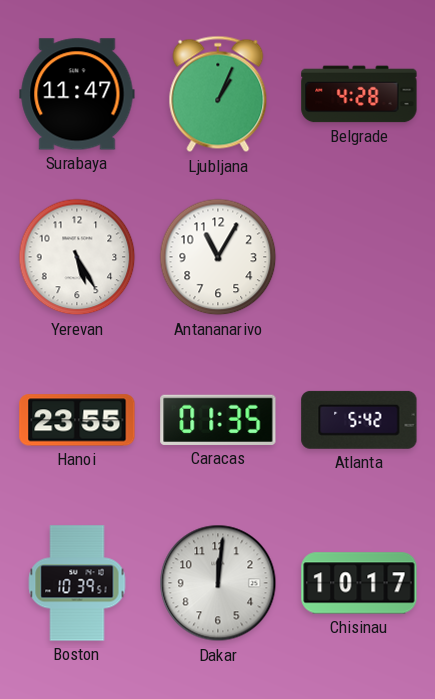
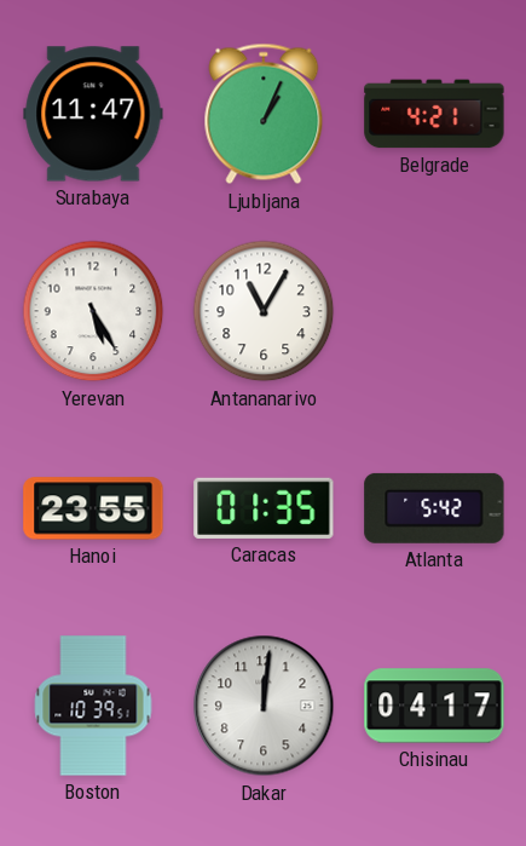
Belgrade: 4:28 -> 4:21 (434, 114)
Chisinau: 10:17 -> 04:17 (434, 706)
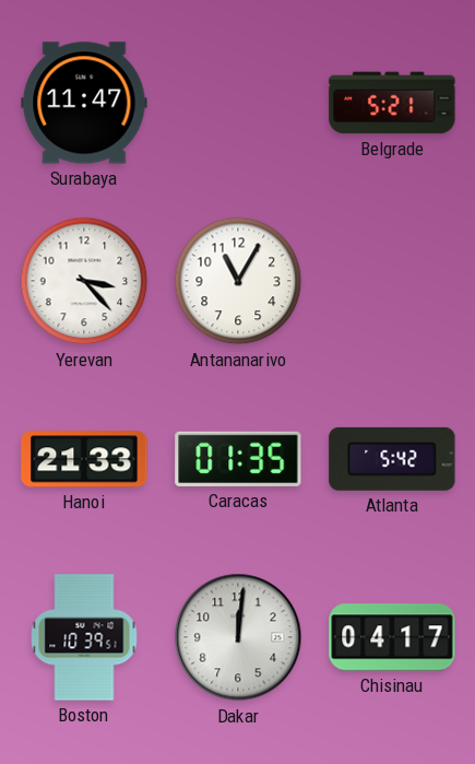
Ljubljana: 1:04 -> none (264, 114)
Belgrade: 4:21 -> 5:21 (392, 103)
Yerevan: 5:25 -> 3:23 (84, 281)
Hanoi: 23:55 -> 21:33 (84, 459)
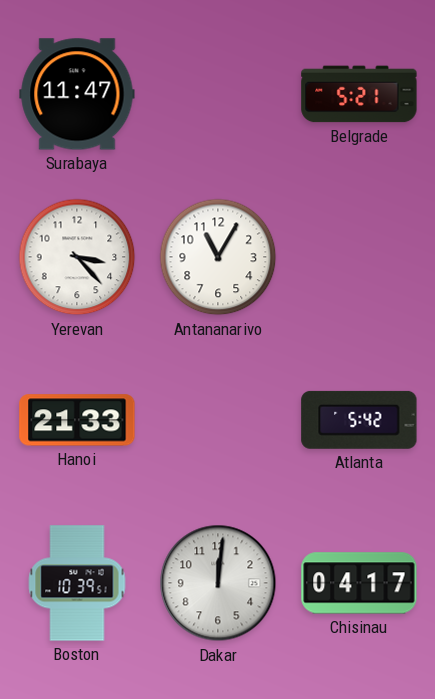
Caracas: 01:35 -> none (238, 459)
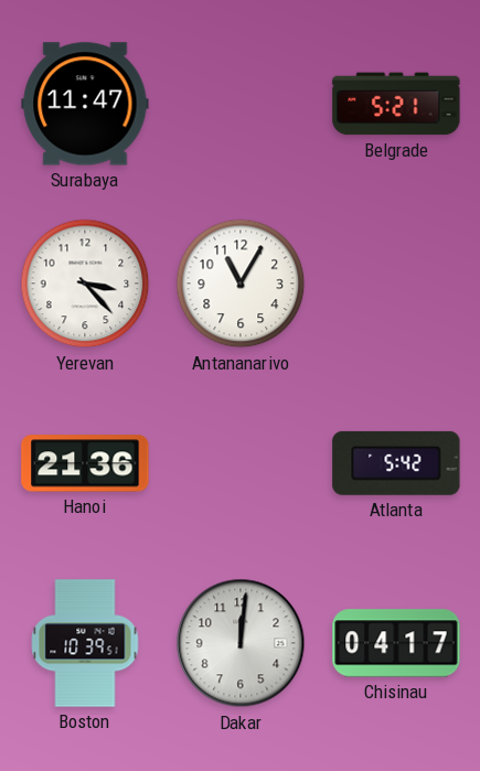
Hanoi: 21:33 -> 21:36 (85, 463)
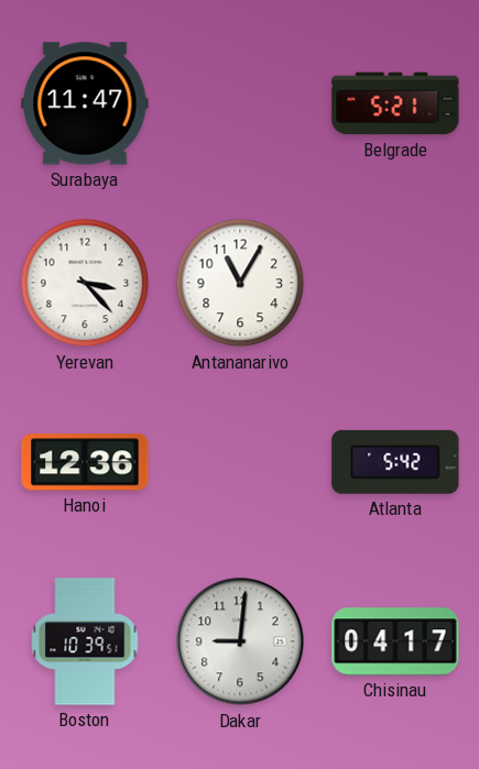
Hanoi: 21:36 -> 12:36 (85, 462)
Dakar: 12:01 -> 9:01 (240, 641)
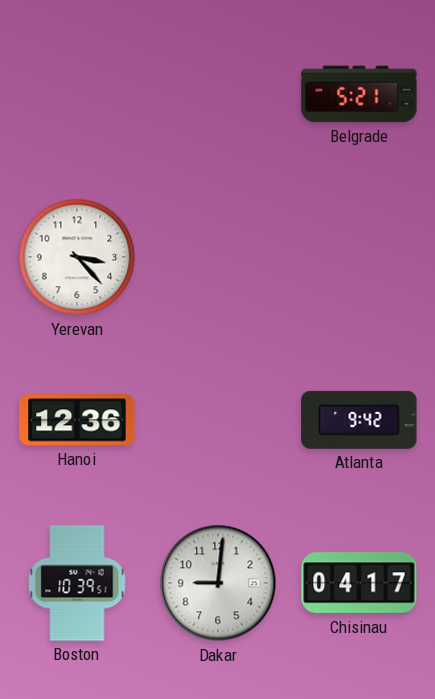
Surabaya: 11:47 -> none (85, 103)
Antananarivo: 11:05 -> none (240, 283)
Atlanta: 5:42 -> 9:42 (359, 420)
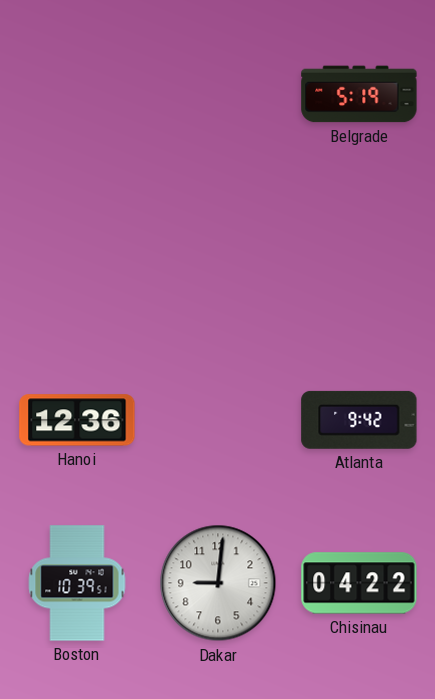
Belgrade: 5:21 -> 5:19 (359, 94)
Yerevan: 3:23 -> none (77, 257)
Chisinau: 04:17 -> 04:22 (359, 583)
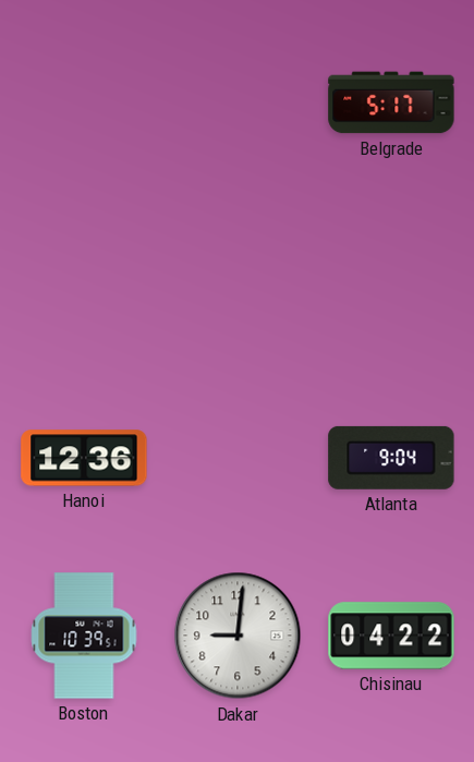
Belgrade: 5:19 -> 5:17 (391, 102)
Atlanta: 9:42 -> 9:04 (391, 458)
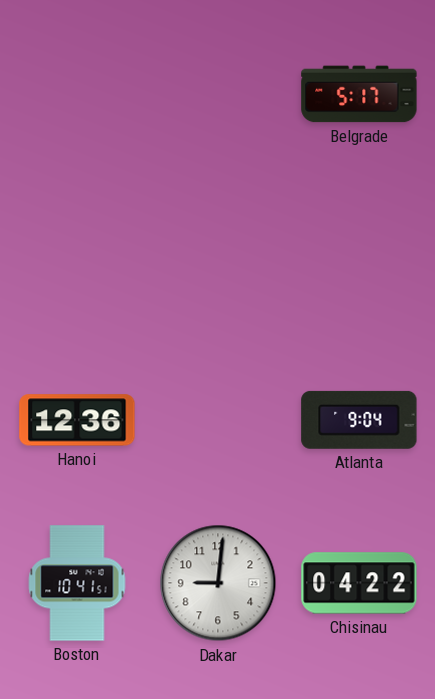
Boston: 10:39 -> 10:41 (77, 583)
